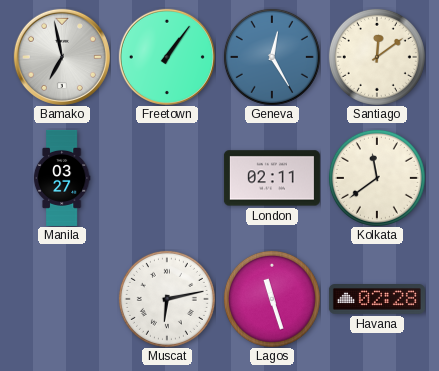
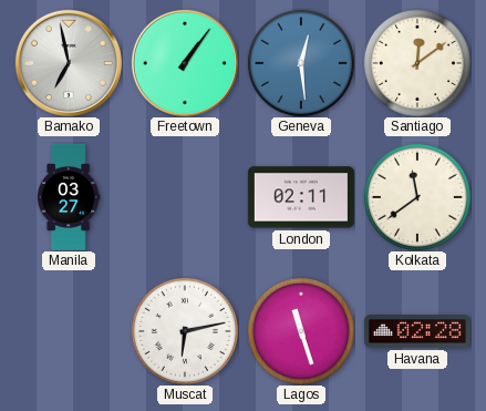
Geneva: 12:25 -> 12:29 (301, 63)
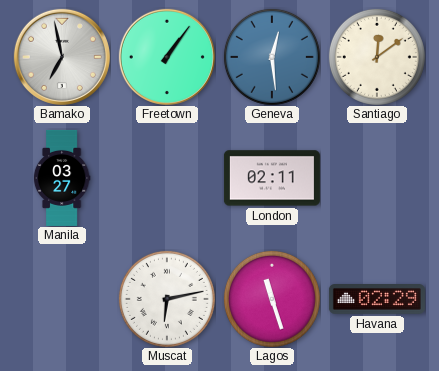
Kolkata: 11:39 -> none (417, 197)
Havana: 02:28 -> 02:29 (377, 300)
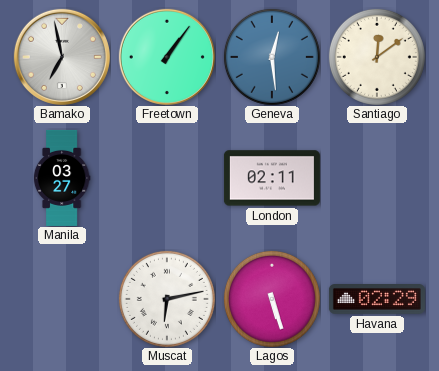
Lagos: 11:27 -> 5:27 (272, 299)
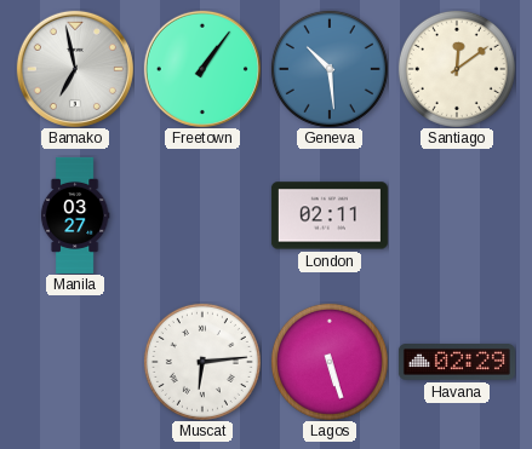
Geneva: 12:29 -> 10:29 (330, 69)
Muscat: 6:13 -> 6:14 (202, 362)
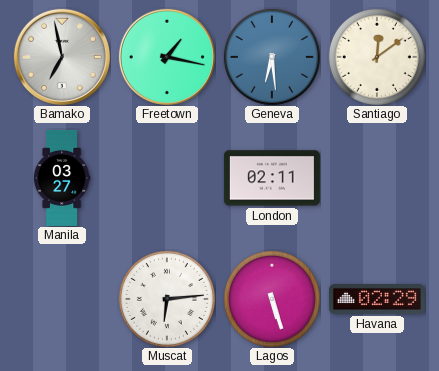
Freetown: 1:06 -> 1:17 (167, 57)
Geneva: 10:29 -> 6:29 (272, 57)
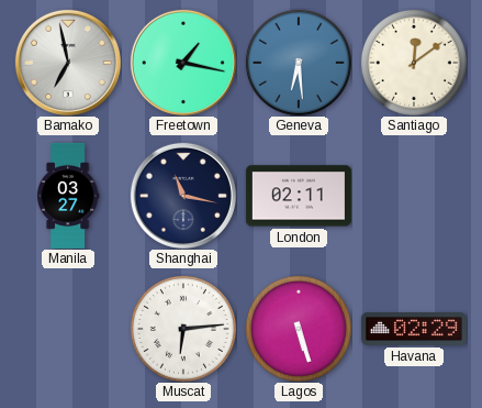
Shanghai: none -> 11:17 (183, 196)
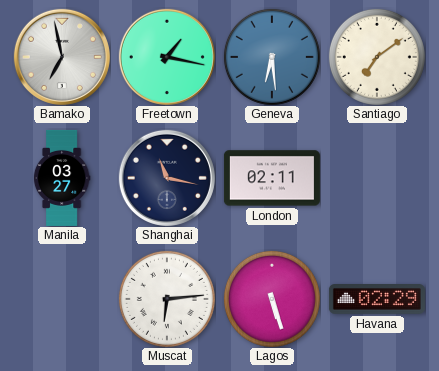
Santiago: 12:09 -> 7:09 (377, 57)
